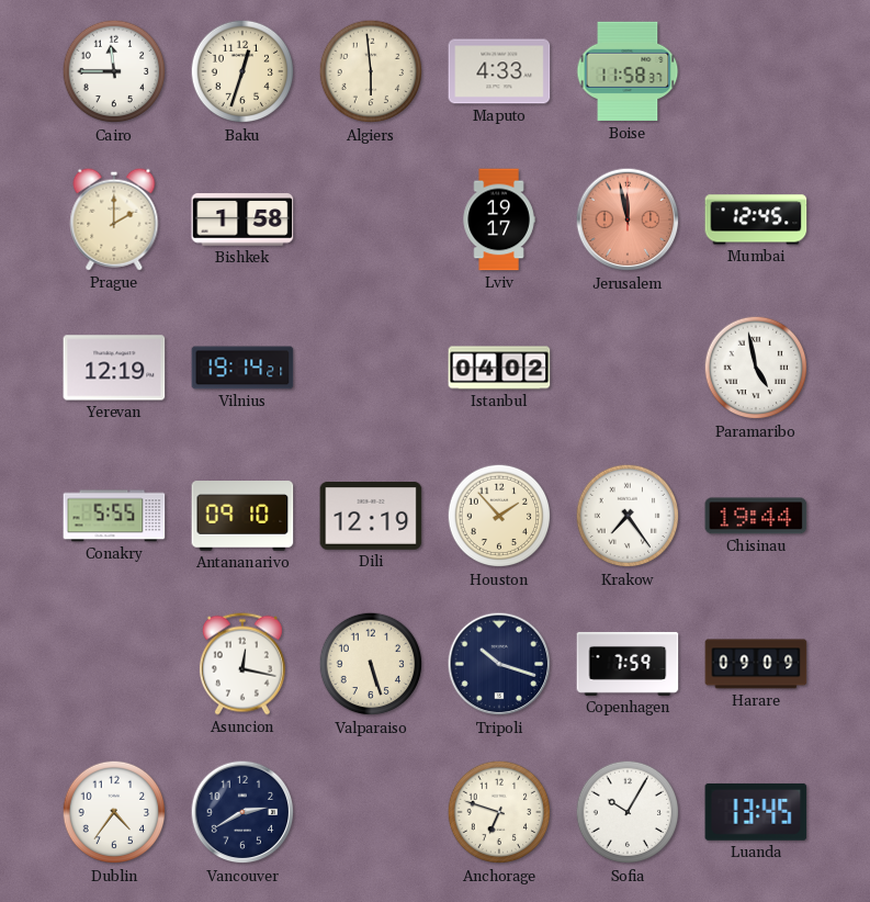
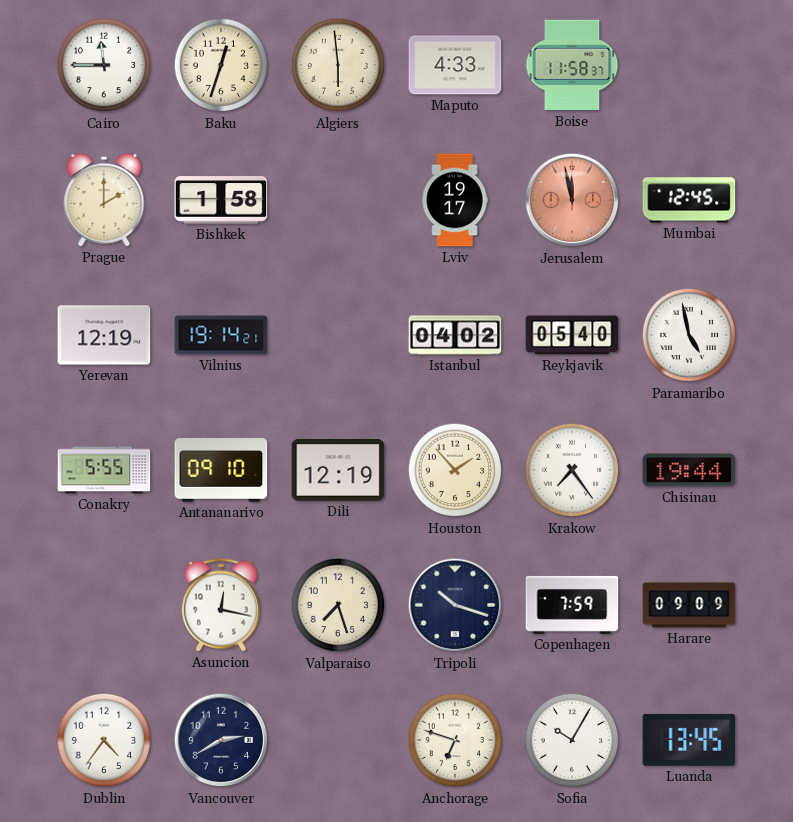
Reykjavik: none -> 05:40 (572, 335)
Valparaiso: 5:27 -> 7:27 (338, 605)
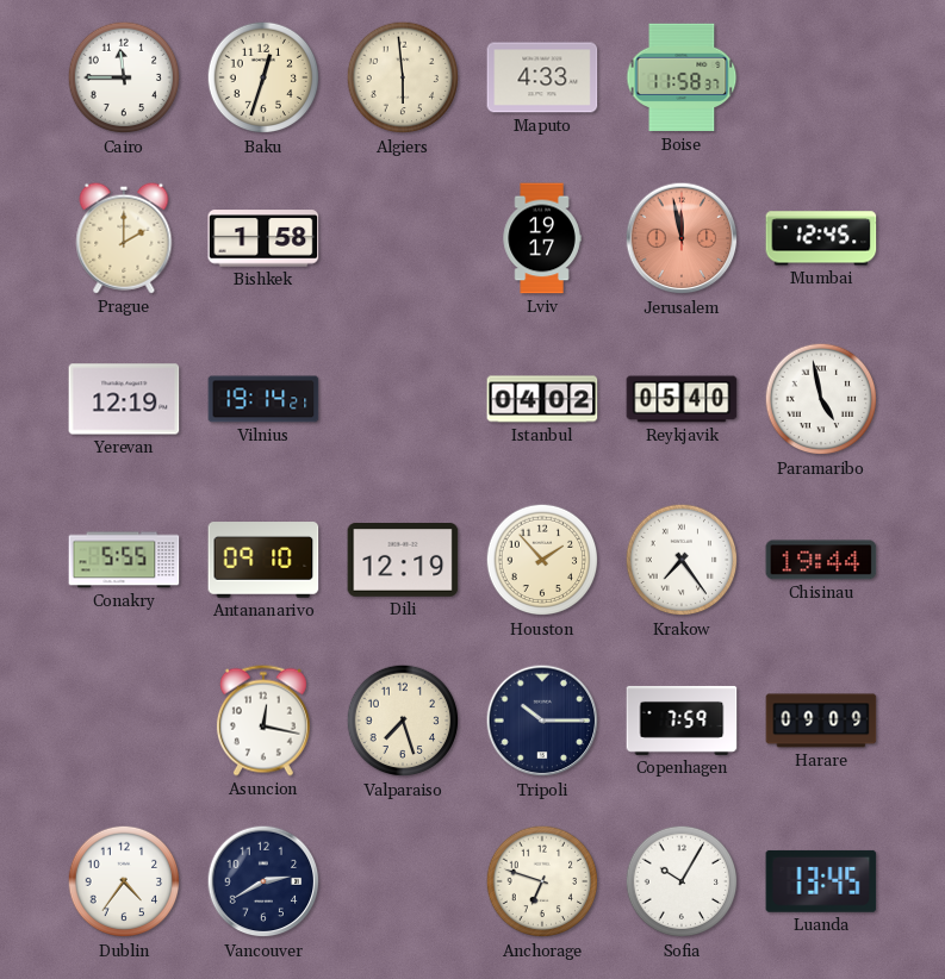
Tripoli: 10:18 -> 10:15 (542, 721)
